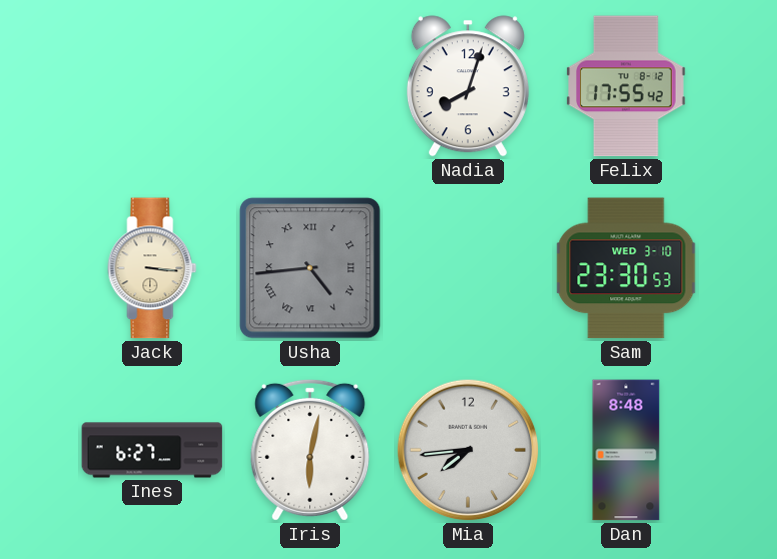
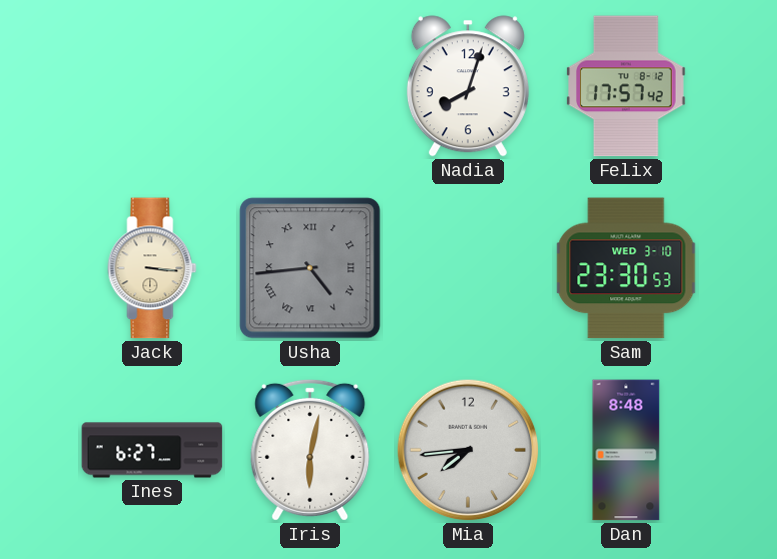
Felix: 17:55 -> 17:57 (626, 86)
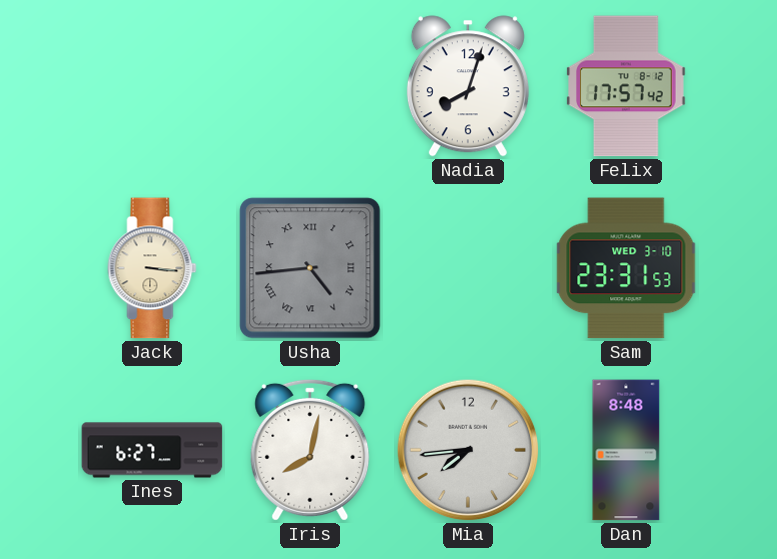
Sam: 23:30 -> 23:31 (626, 268)
Iris: 6:02 -> 8:02 (310, 450)
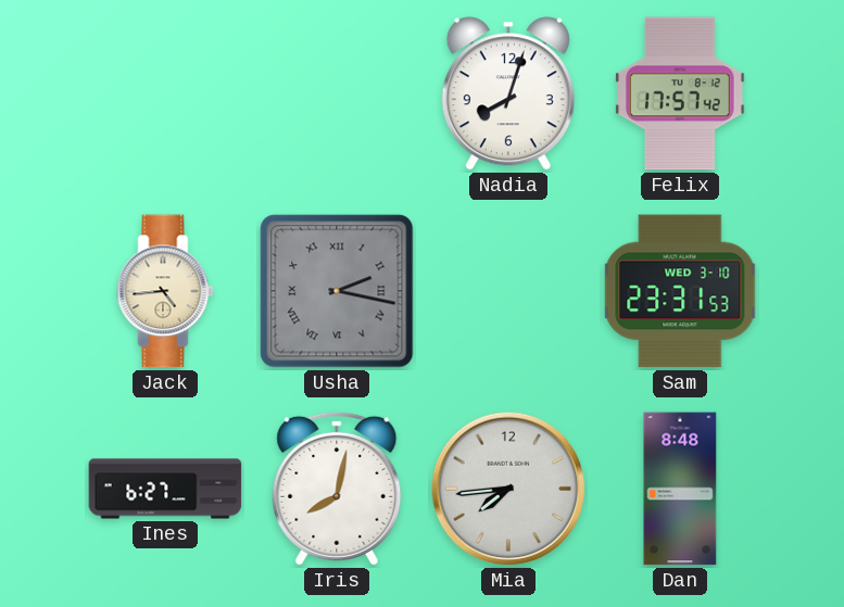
Jack: 3:16 -> 4:44 (165, 291)
Usha: 4:44 -> 2:17 (337, 291)
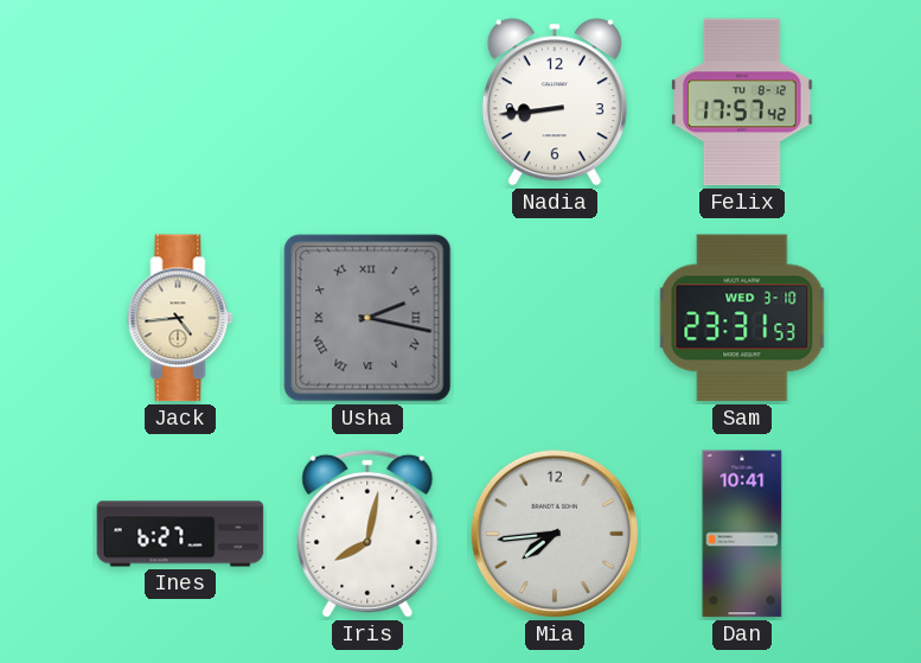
Nadia: 8:03 -> 8:44 (555, 102)
Dan: 8:48 -> 10:41 (742, 534)
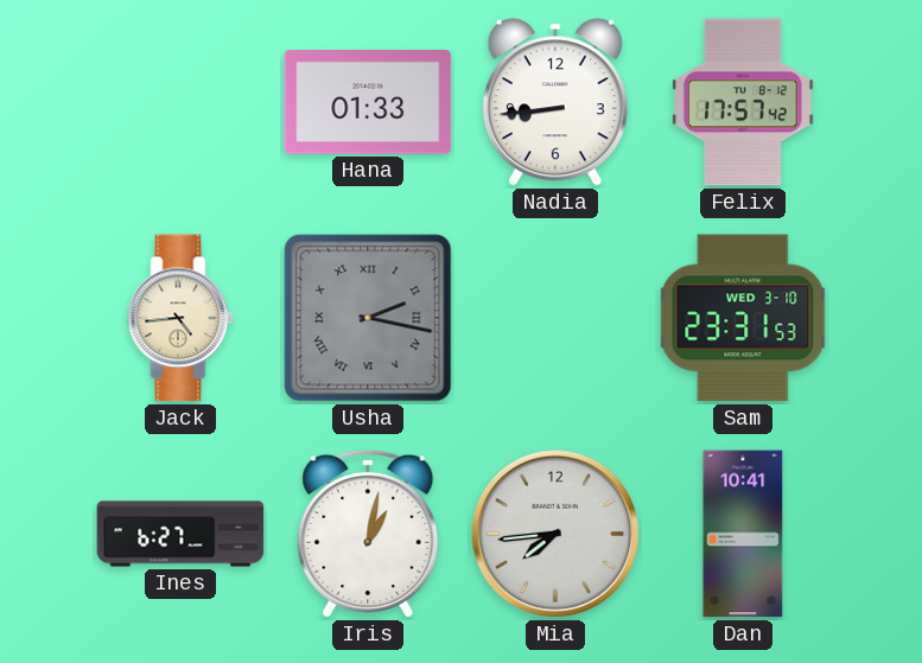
Hana: none -> 01:33 (368, 103)
Iris: 8:02 -> 1:02 (368, 534)
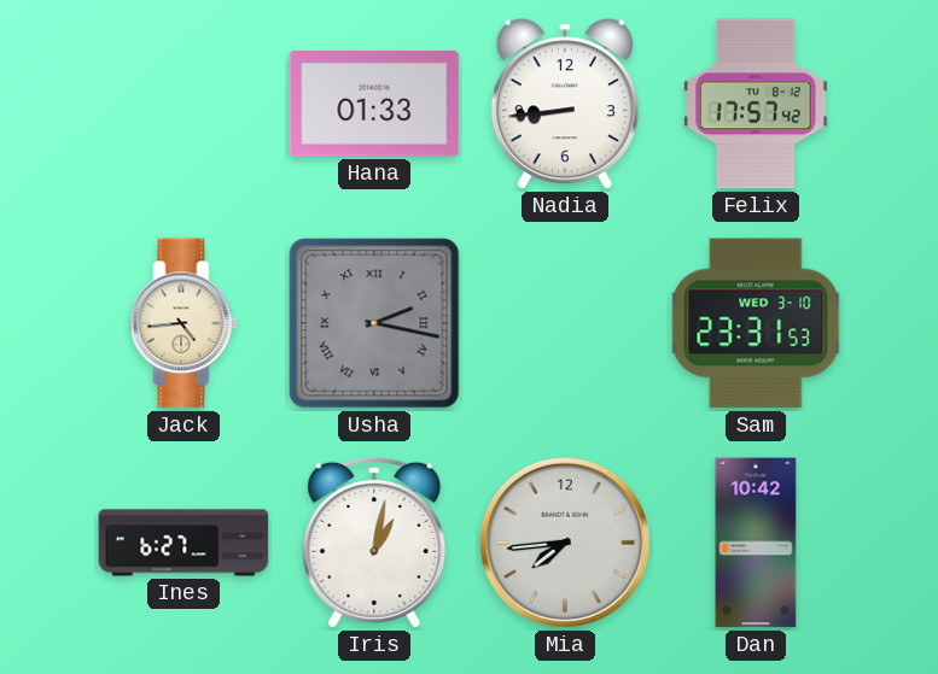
Dan: 10:41 -> 10:42 (756, 543)
